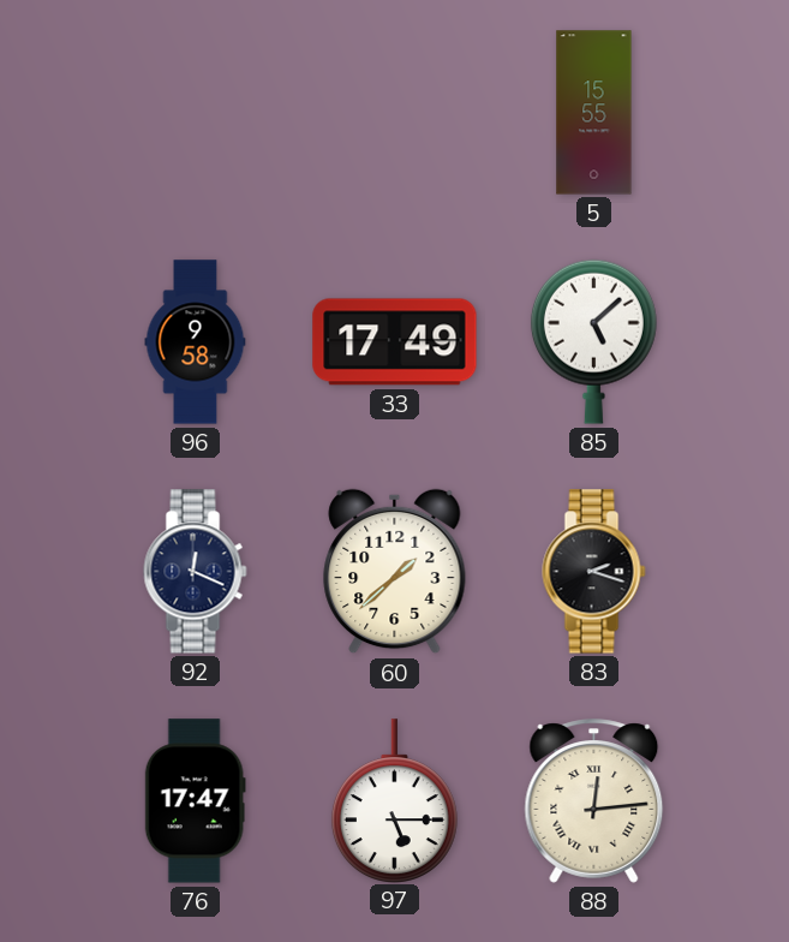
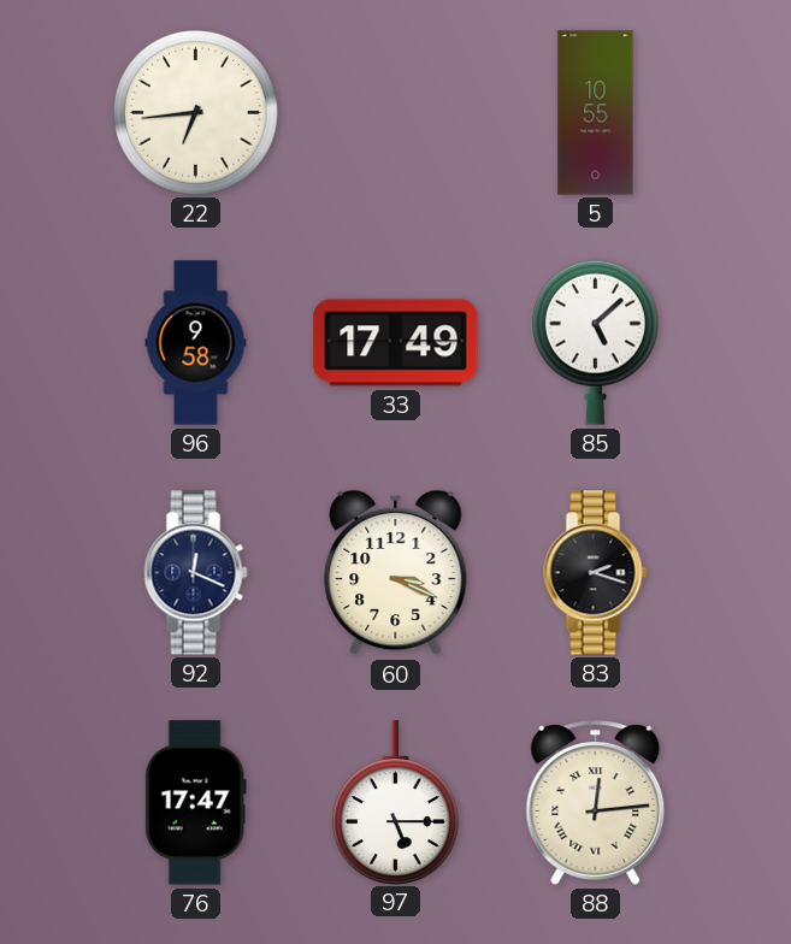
22: none -> 6:44 (195, 112)
5: 15:55 -> 10:55 (596, 113)
60: 1:38 -> 3:19 (396, 573)
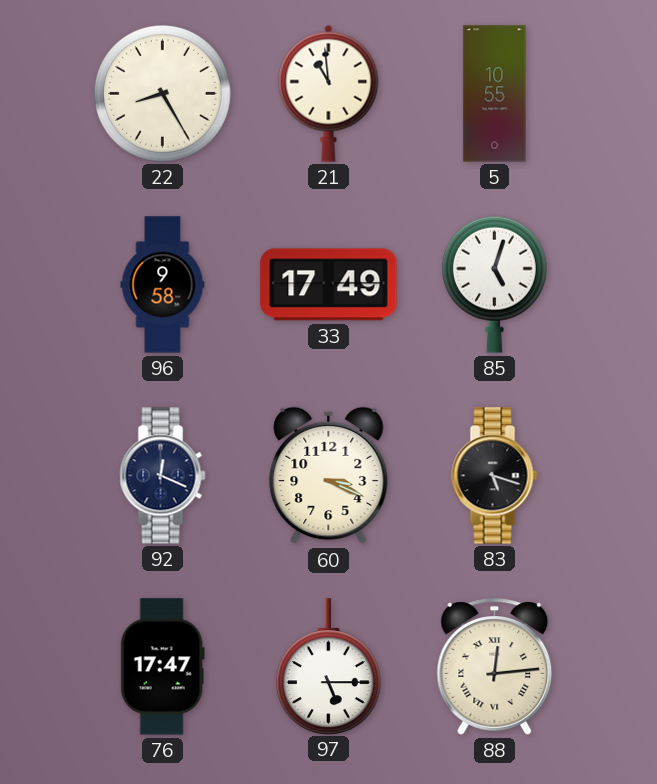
22: 6:44 -> 8:25 (162, 93)
21: none -> 10:59 (329, 93)
85: 5:08 -> 5:03 (494, 284)
83: 2:18 -> 5:18 (495, 476)
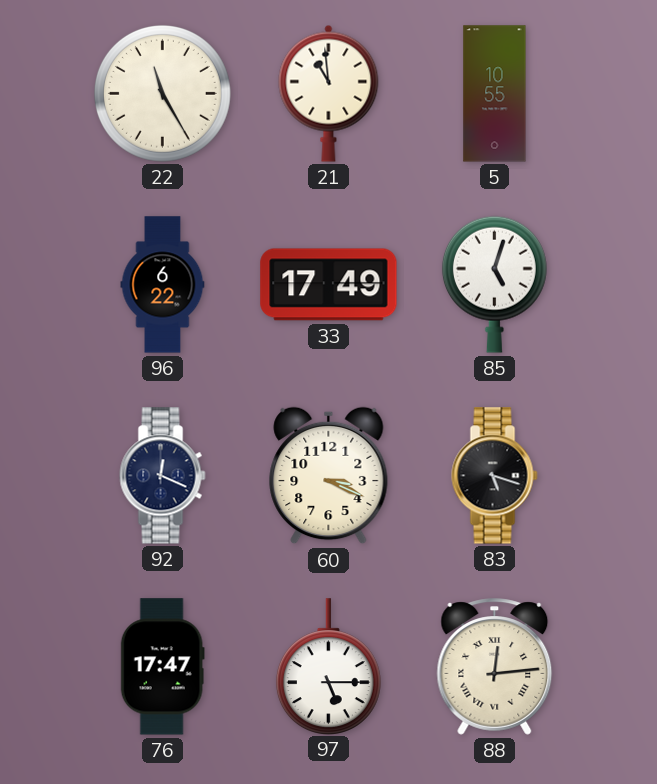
22: 8:25 -> 11:25 (162, 93)
96: 9:58 -> 6:22 (163, 285)
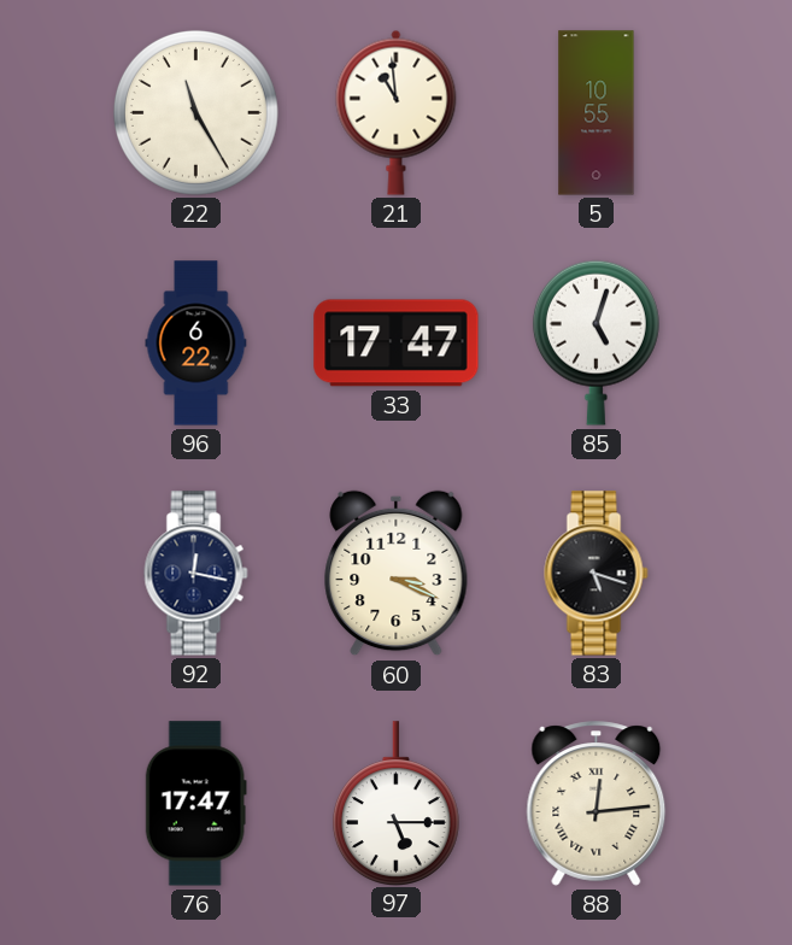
33: 17:49 -> 17:47 (397, 344)
92: 12:19 -> 12:17 (196, 574)
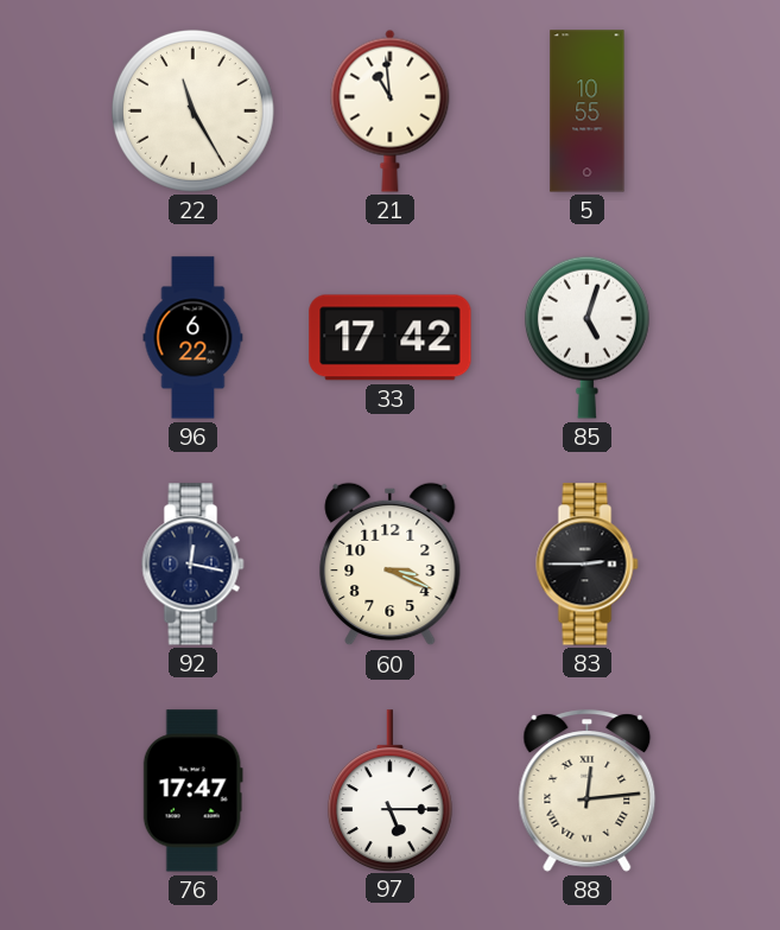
33: 17:47 -> 17:42 (391, 338)
83: 5:18 -> 2:45 (588, 565)
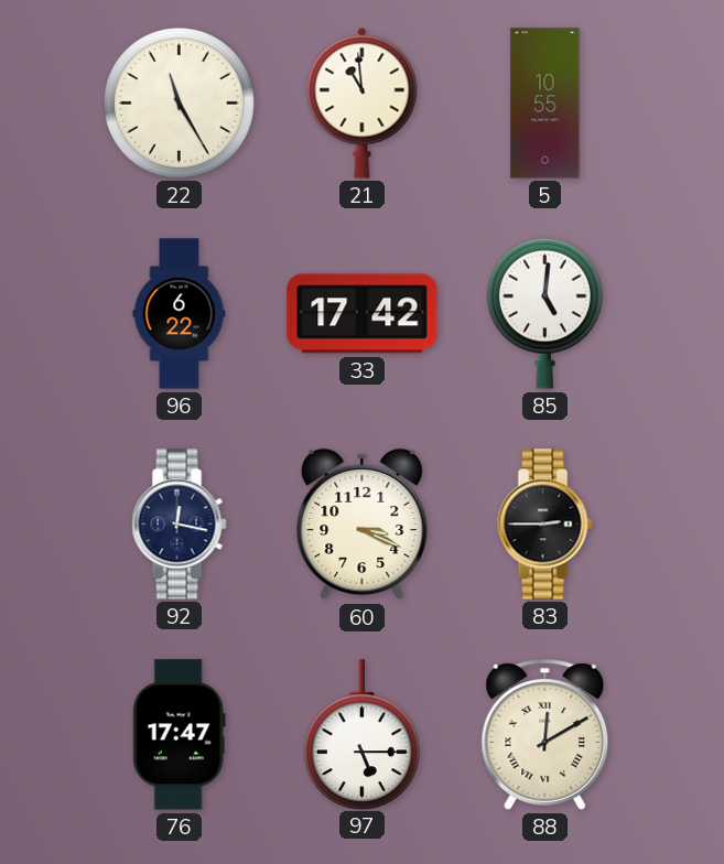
85: 5:03 -> 5:01 (544, 313)
88: 12:14 -> 12:10 (545, 735)
